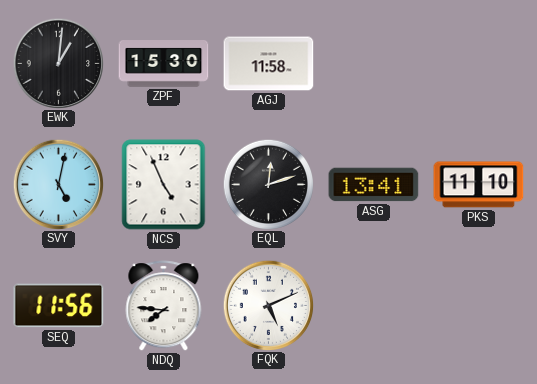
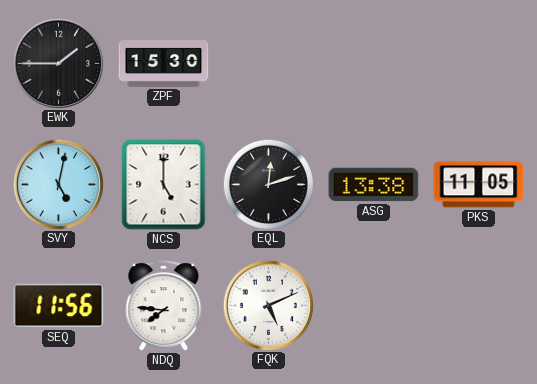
EWK: 1:01 -> 1:45 (58, 63)
AGJ: 11:58 -> none (269, 64)
NCS: 4:56 -> 5:00 (164, 185)
ASG: 13:41 -> 13:38 (374, 185)
PKS: 11:10 -> 11:05 (479, 185)
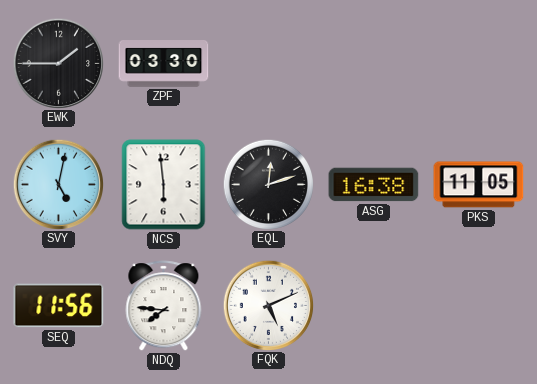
ZPF: 15:30 -> 03:30 (164, 64)
NCS: 5:00 -> 5:59 (164, 185)
ASG: 13:38 -> 16:38 (374, 185)
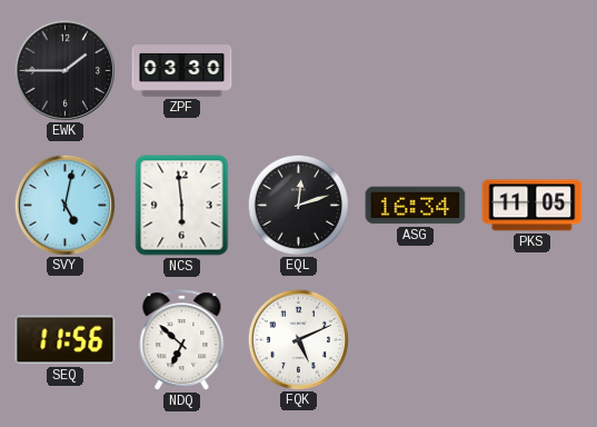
ASG: 16:38 -> 16:34 (416, 206)
NDQ: 7:46 -> 6:52 (182, 340)
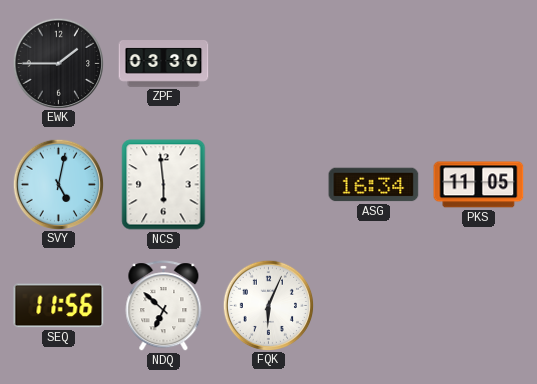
EQL: 12:12 -> none (298, 205)
FQK: 5:11 -> 6:04 (268, 305)
